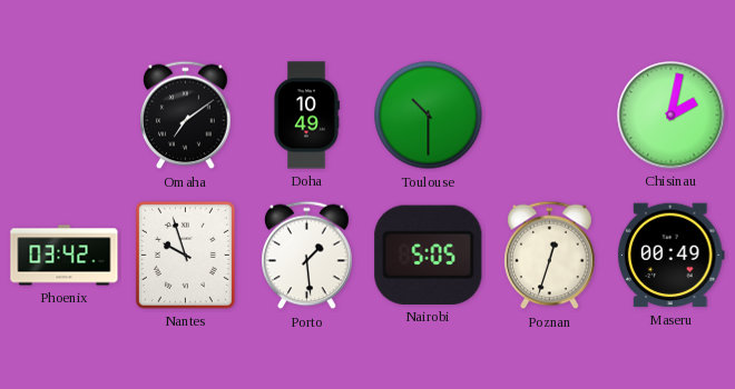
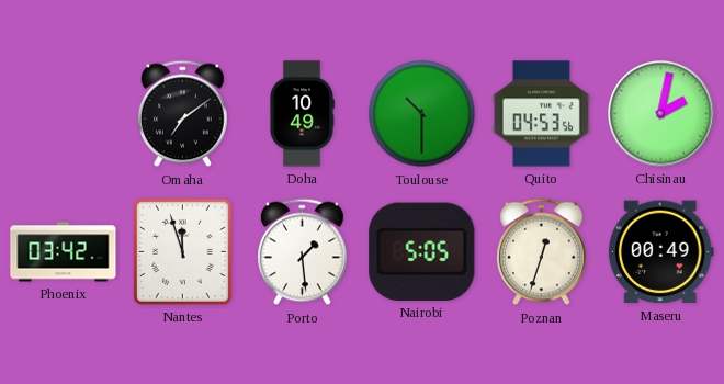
Quito: none -> 04:53 (541, 114)
Nantes: 9:57 -> 11:57 (182, 251)
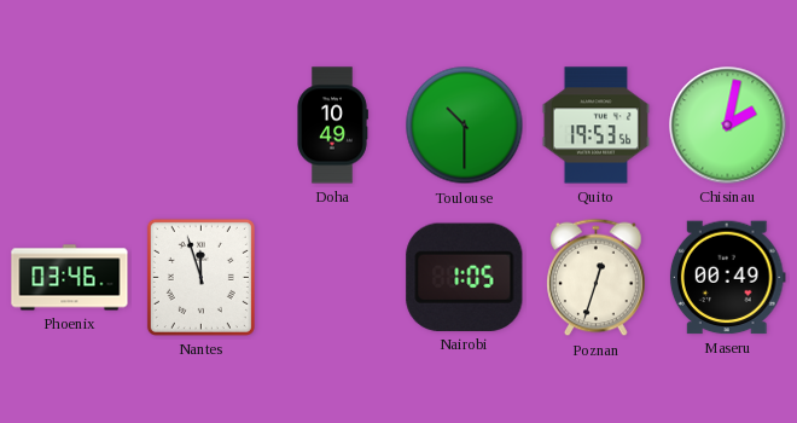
Omaha: 7:09 -> none (183, 114)
Quito: 04:53 -> 19:53 (595, 126)
Phoenix: 03:42 -> 03:46 (70, 278)
Porto: 1:29 -> none (303, 252)
Nairobi: 5:05 -> 1:05 (465, 277)
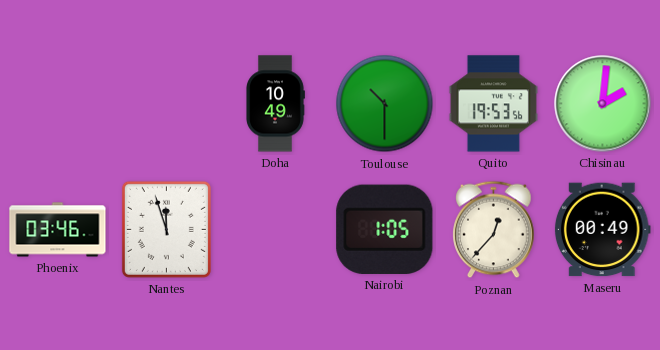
Chisinau: 2:02 -> 2:01 (603, 104)
Poznan: 12:33 -> 12:37 (494, 230)
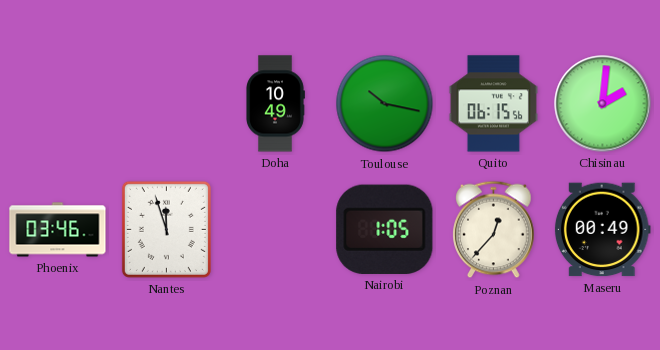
Toulouse: 10:30 -> 10:17 (385, 104)
Quito: 19:53 -> 06:15 (493, 104)
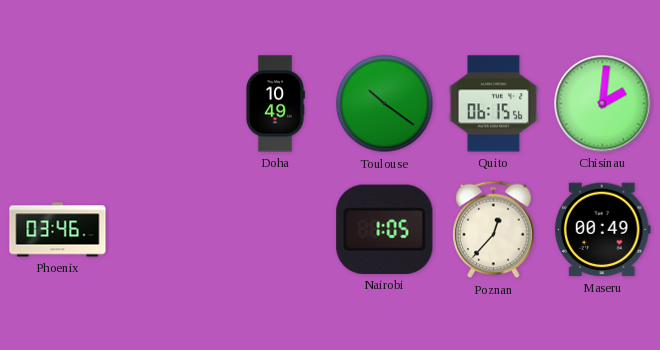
Toulouse: 10:17 -> 10:21 (385, 104)
Nantes: 11:57 -> none (166, 229)
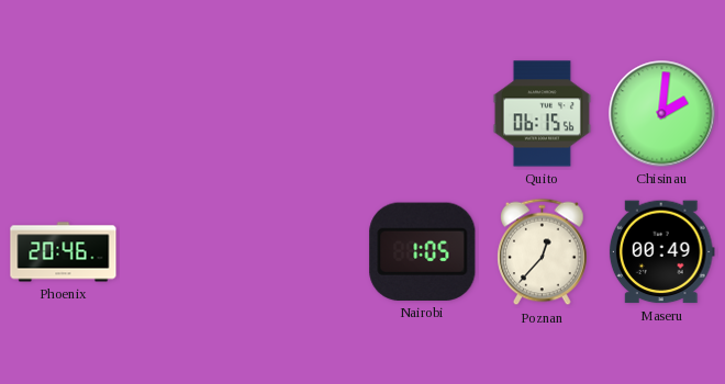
Doha: 10:49 -> none (276, 104)
Toulouse: 10:21 -> none (385, 104)
Phoenix: 03:46 -> 20:46 (64, 252)
